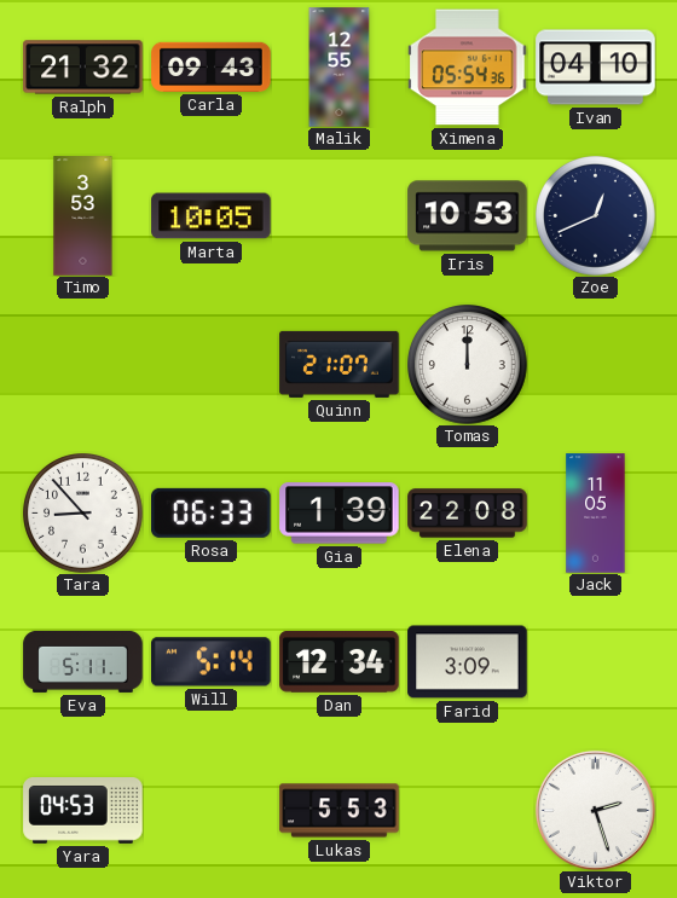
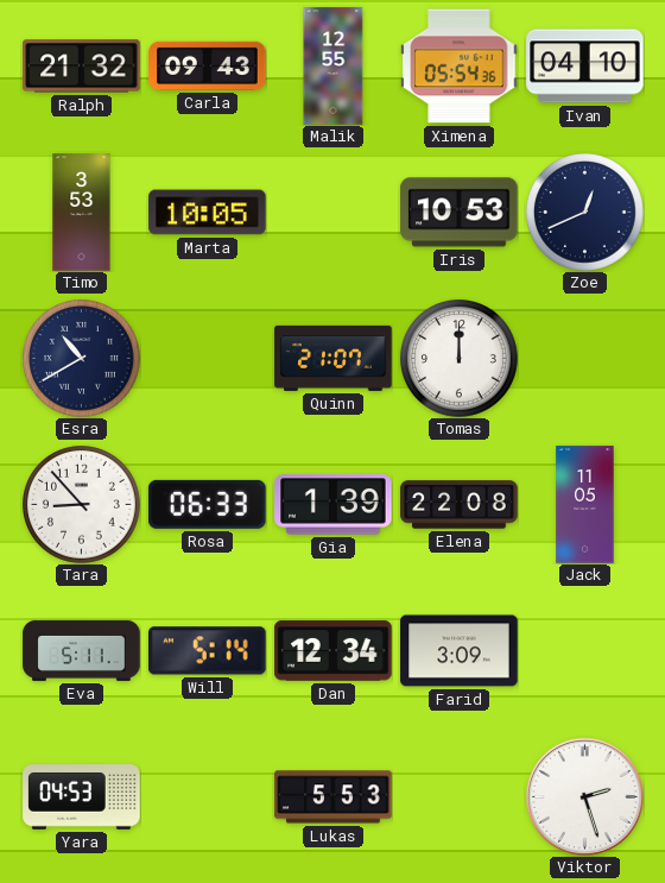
Esra: none -> 10:40 (82, 359)
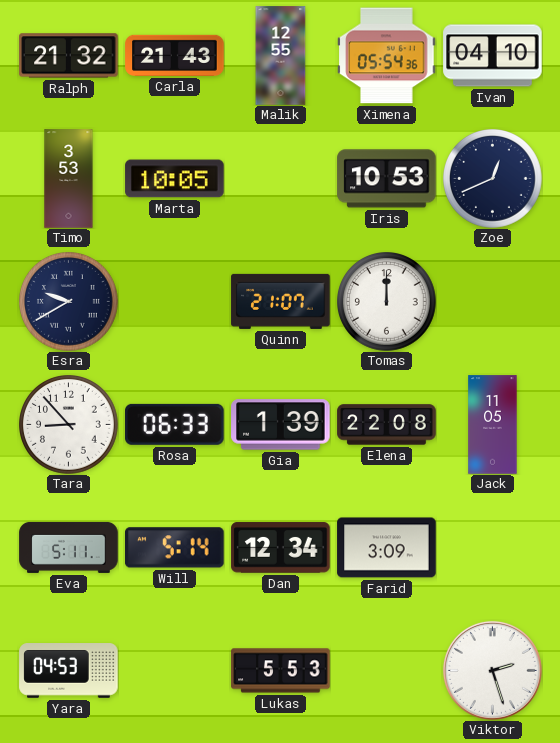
Carla: 09:43 -> 21:43 (175, 55)
Esra: 10:40 -> 9:40 (69, 302)
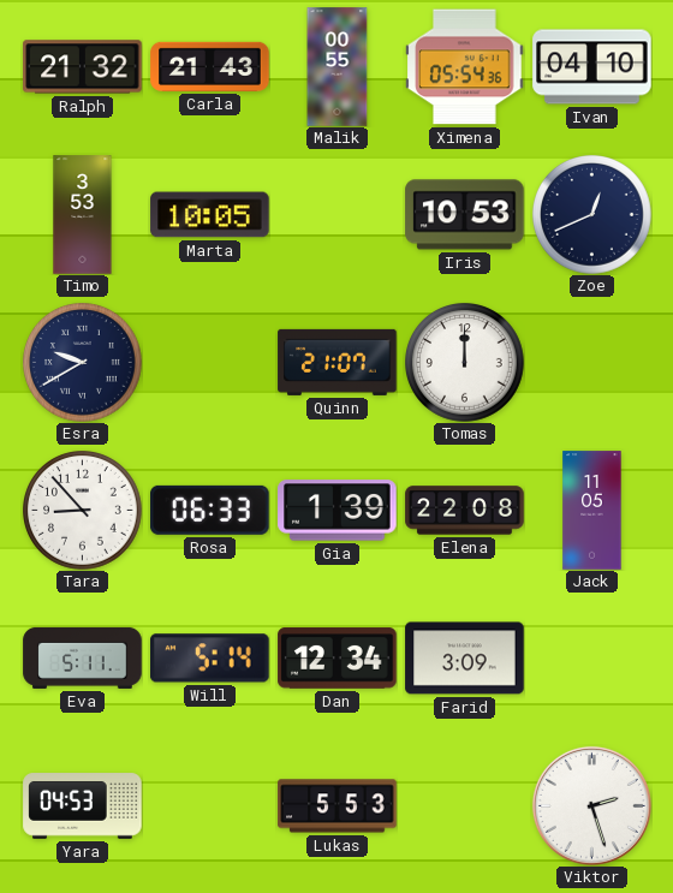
Malik: 12:55 -> 00:55 (338, 67)
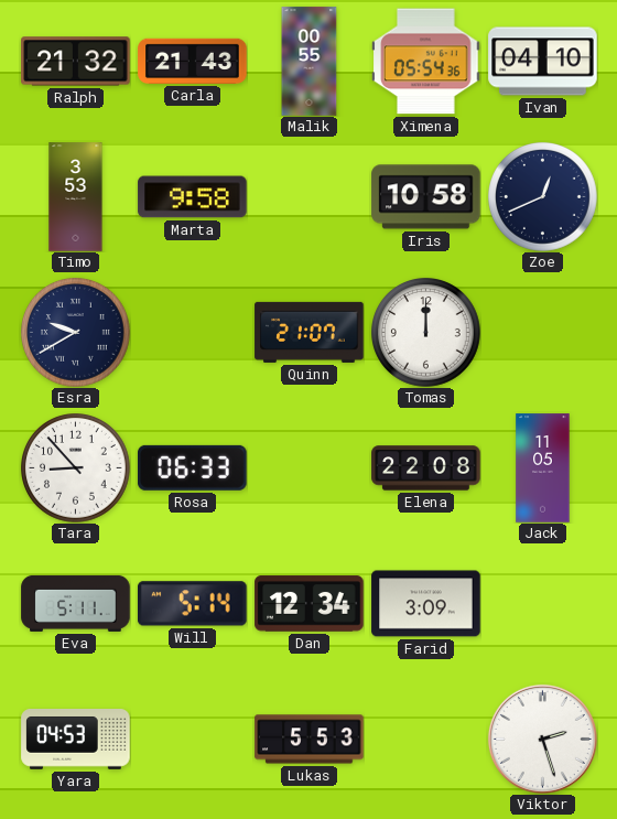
Marta: 10:05 -> 9:58 (193, 197)
Iris: 10:53 -> 10:58 (426, 197)
Gia: 1:39 -> none (338, 511)
